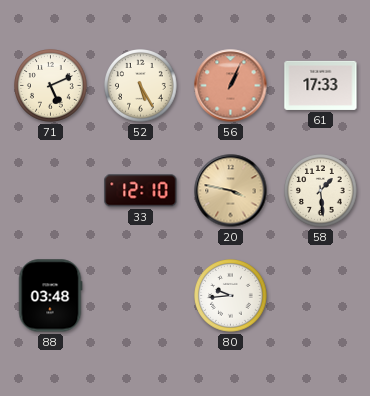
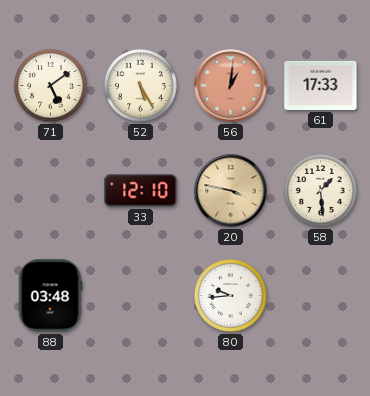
71: 5:11 -> 5:09 (51, 86)
56: 1:04 -> 1:01 (231, 86)
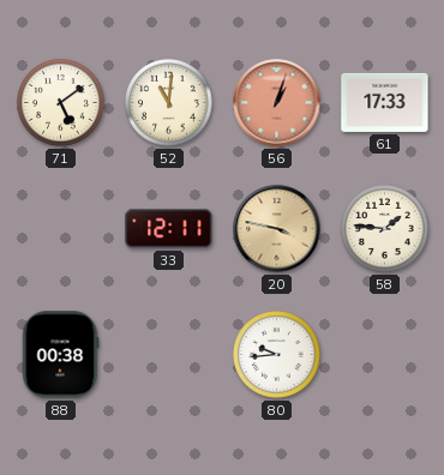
52: 5:25 -> 11:01 (169, 103)
56: 1:01 -> 1:03 (277, 103)
33: 12:10 -> 12:11 (169, 229)
58: 1:29 -> 1:46 (385, 229)
88: 03:48 -> 00:38 (60, 355)
